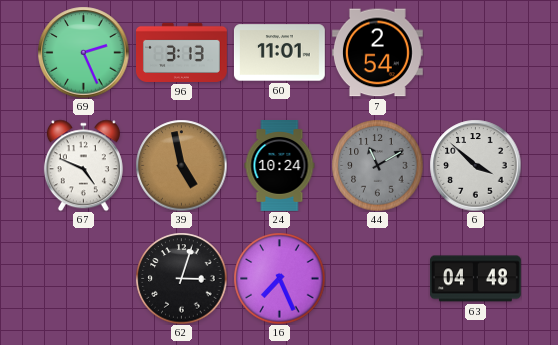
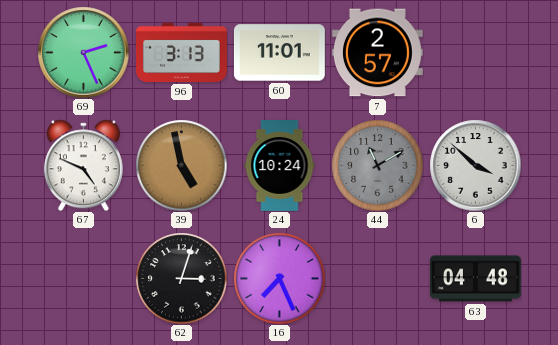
7: 2:54 -> 2:57 (377, 53)
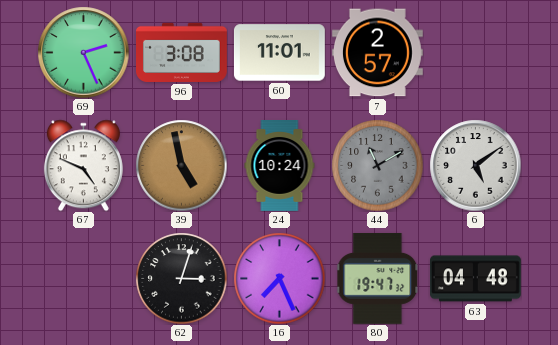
96: 3:13 -> 3:08 (182, 52)
6: 3:52 -> 5:09 (475, 165)
80: none -> 19:47 (378, 278)
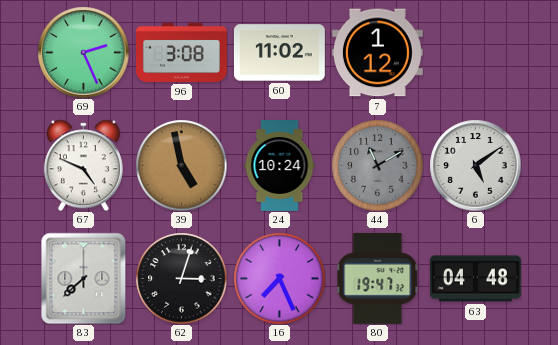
60: 11:01 -> 11:02 (279, 53)
7: 2:57 -> 1:12 (377, 53)
83: none -> 7:38 (84, 278)
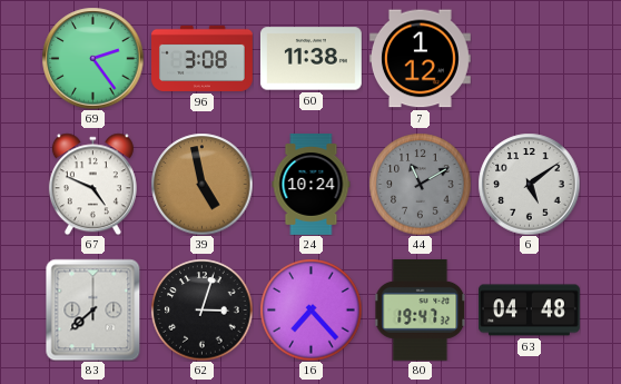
69: 2:26 -> 2:24 (92, 58)
60: 11:02 -> 11:38 (310, 59)
16: 7:26 -> 7:23 (310, 309)
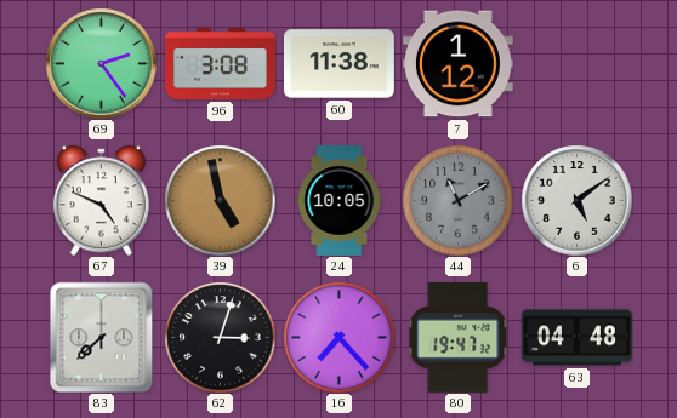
24: 10:24 -> 10:05 (340, 201)
